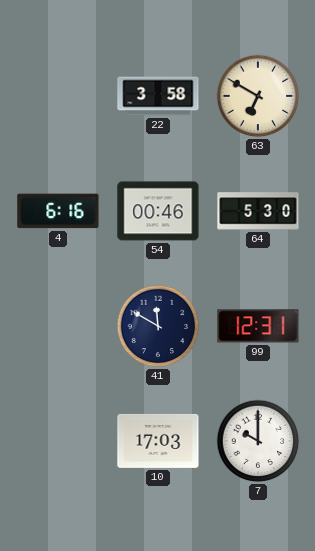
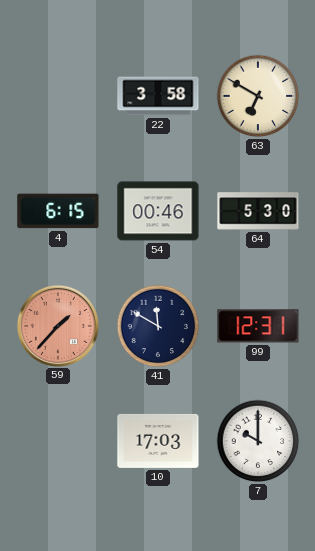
4: 6:16 -> 6:15 (58, 211)
59: none -> 1:37 (57, 325)
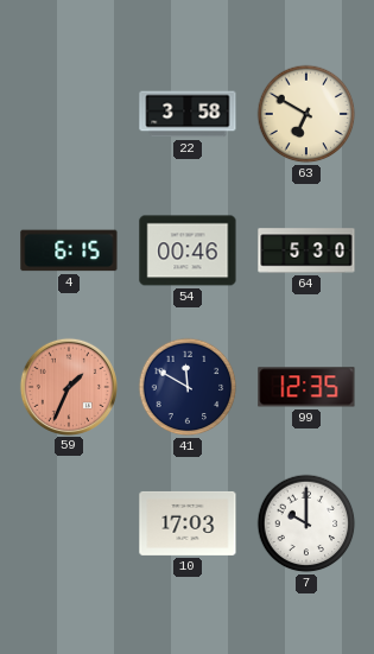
59: 1:37 -> 1:34 (68, 386)
99: 12:31 -> 12:35 (306, 387)
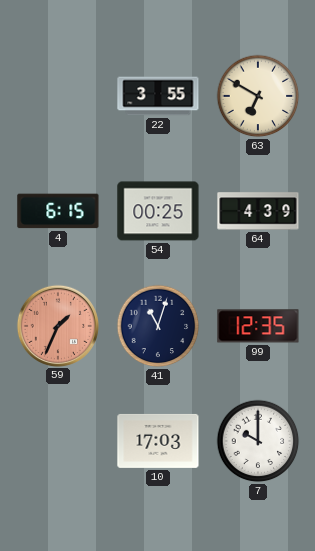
22: 3:58 -> 3:55 (158, 96)
54: 00:46 -> 00:25 (158, 211)
64: 5:30 -> 4:39 (258, 211)
41: 11:50 -> 11:03 (158, 326)
